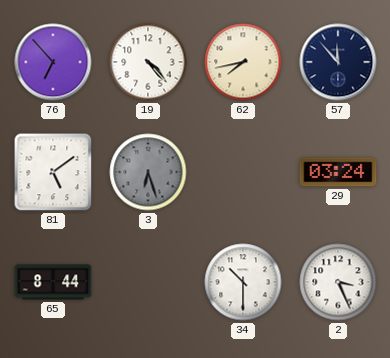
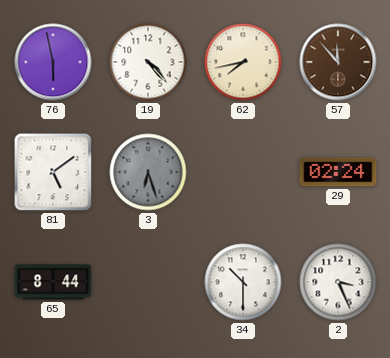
76: 6:53 -> 5:58 (53, 62)
57 dial: navy -> brown (338, 62)
29: 03:24 -> 02:24 (338, 172)
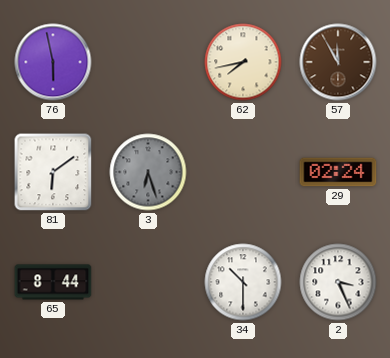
19: 4:23 -> none (148, 62)
57: 11:53 -> 11:55 (338, 62)
81: 5:09 -> 6:09 (53, 172)
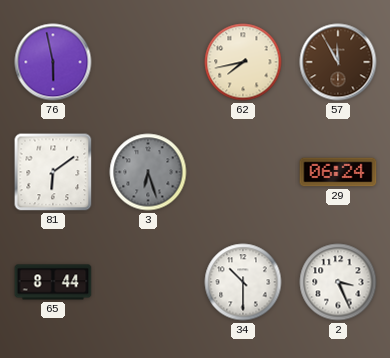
29: 02:24 -> 06:24 (338, 172)
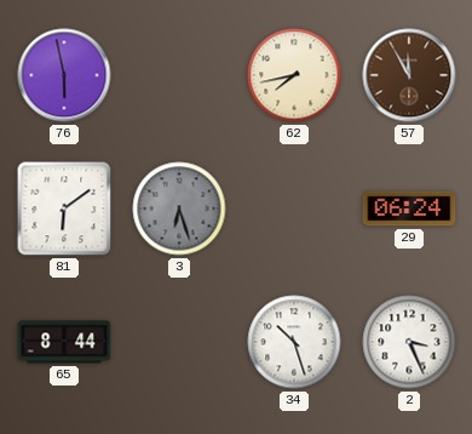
34: 10:30 -> 10:27 (294, 342)
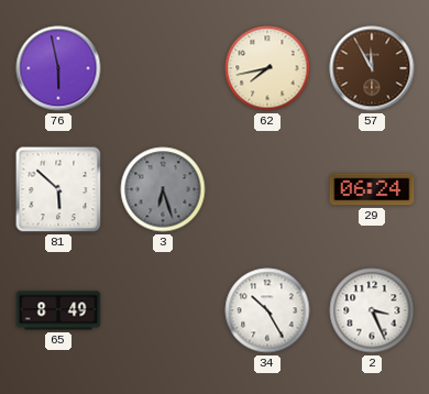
81: 6:09 -> 5:52 (58, 189)
65: 8:44 -> 8:49 (58, 310)
34: 10:27 -> 10:25 (267, 310)
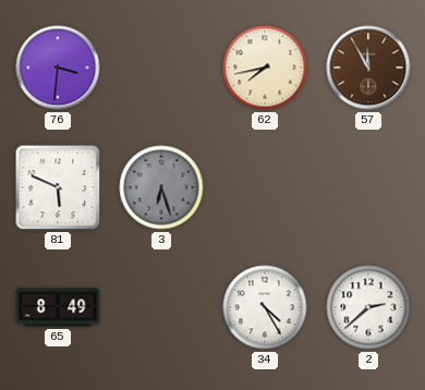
76: 5:58 -> 3:31 (58, 68)
81: 5:52 -> 5:49 (58, 187)
29: 06:24 -> none (372, 189)
34: 10:25 -> 4:25 (265, 307)
2: 3:26 -> 2:38 (368, 307)
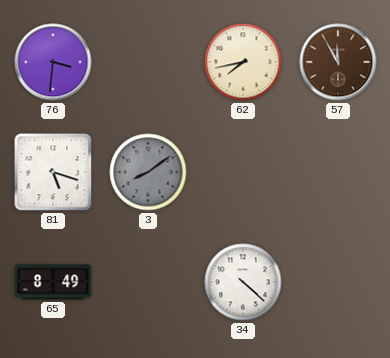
81: 5:49 -> 5:18 (53, 172)
3: 6:27 -> 8:09 (148, 172)
34: 4:25 -> 4:22 (243, 282)
2: 2:38 -> none (368, 307)
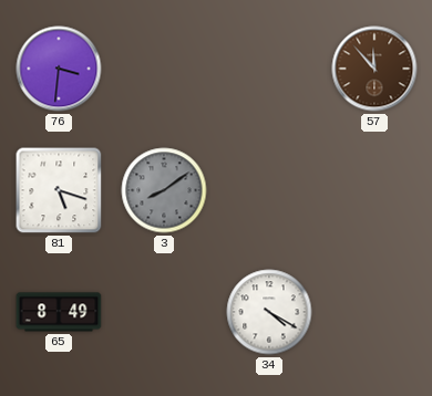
62: 7:43 -> none (243, 62)
57: 11:55 -> 11:53 (374, 69)
34: 4:22 -> 4:20 (269, 312)
